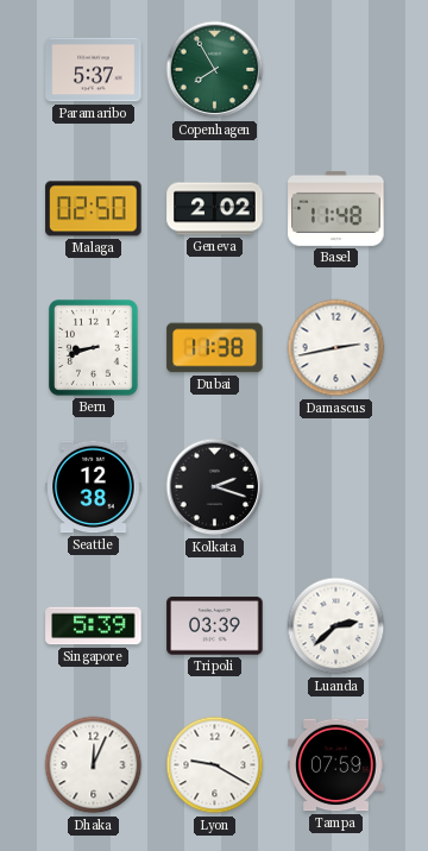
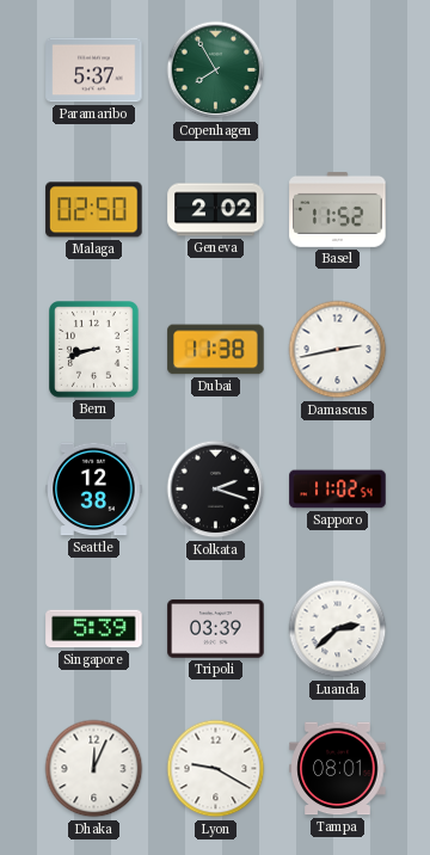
Basel: 11:48 -> 11:52 (338, 209)
Sapporo: none -> 11:02 (338, 490)
Tampa: 07:59 -> 08:01 (338, 769)
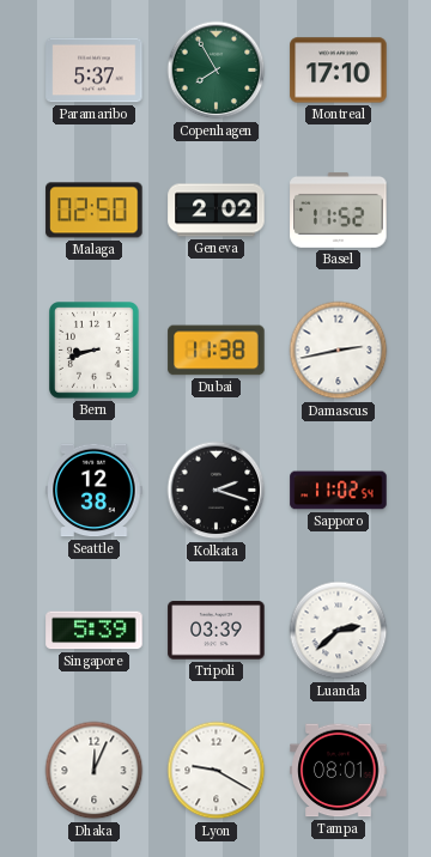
Montreal: none -> 17:10 (339, 71)
